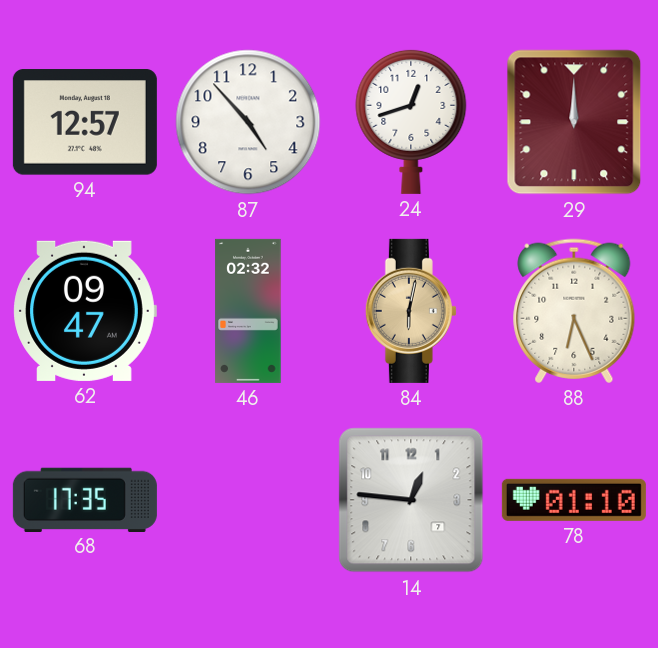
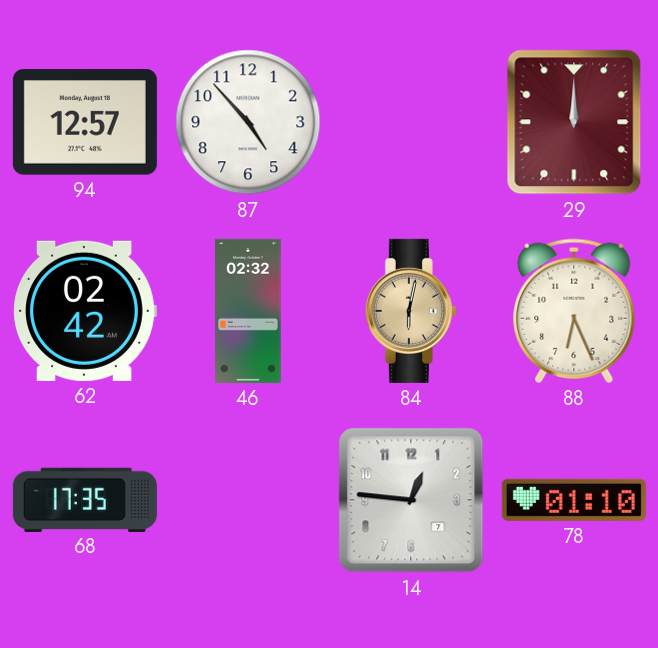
24: 12:42 -> none (411, 121)
62: 09:47 -> 02:42 (85, 311)
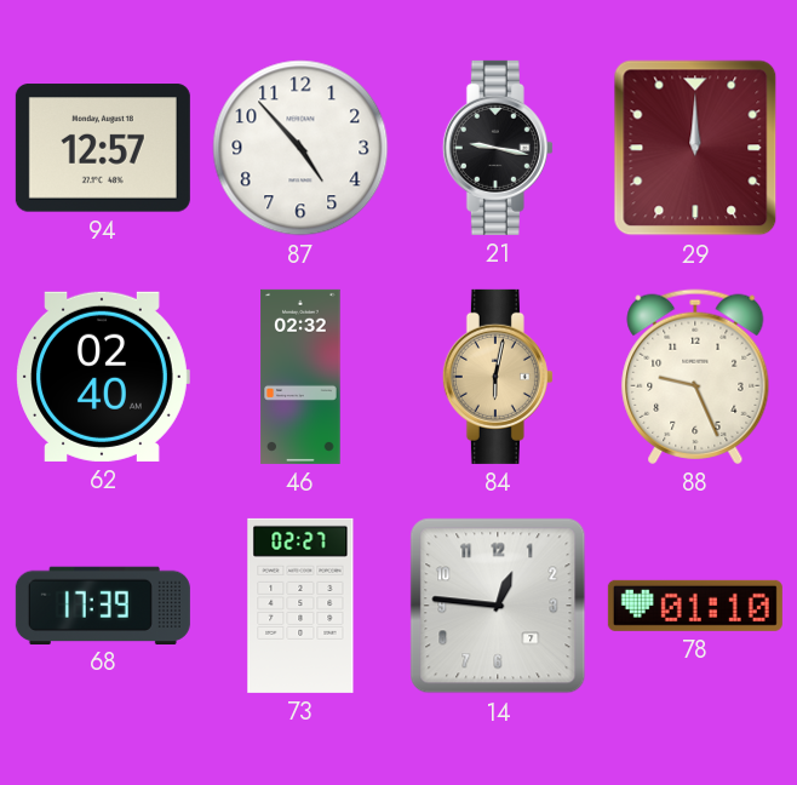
21: none -> 9:17 (498, 148)
62: 02:42 -> 02:40 (103, 377)
88: 6:26 -> 9:26 (695, 377)
68: 17:35 -> 17:39 (103, 604)
73: none -> 02:27 (300, 606)
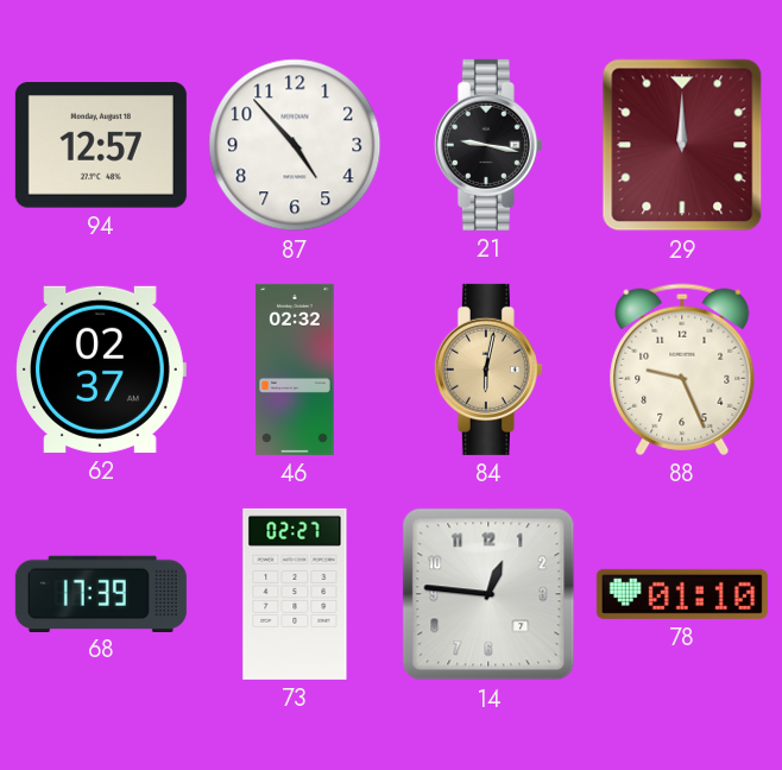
62: 02:40 -> 02:37 (101, 370)
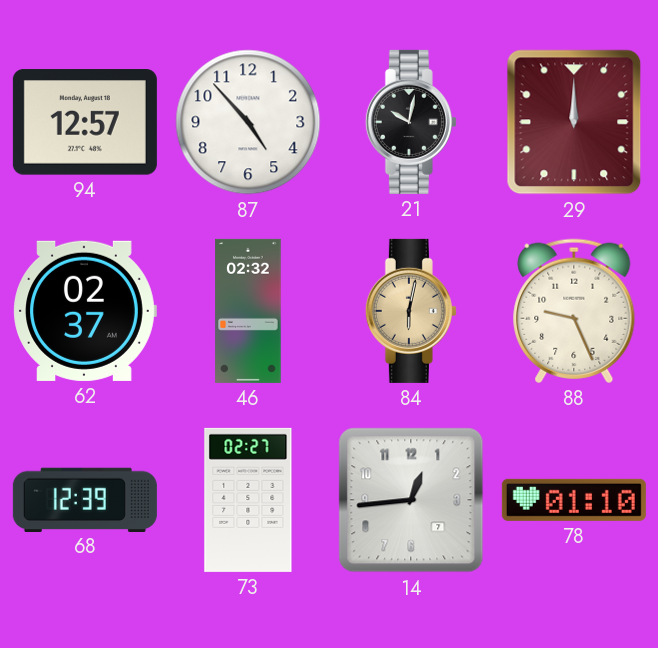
21: 9:17 -> 10:02 (411, 122)
68: 17:39 -> 12:39 (85, 499)
14: 12:46 -> 12:44 (411, 500)
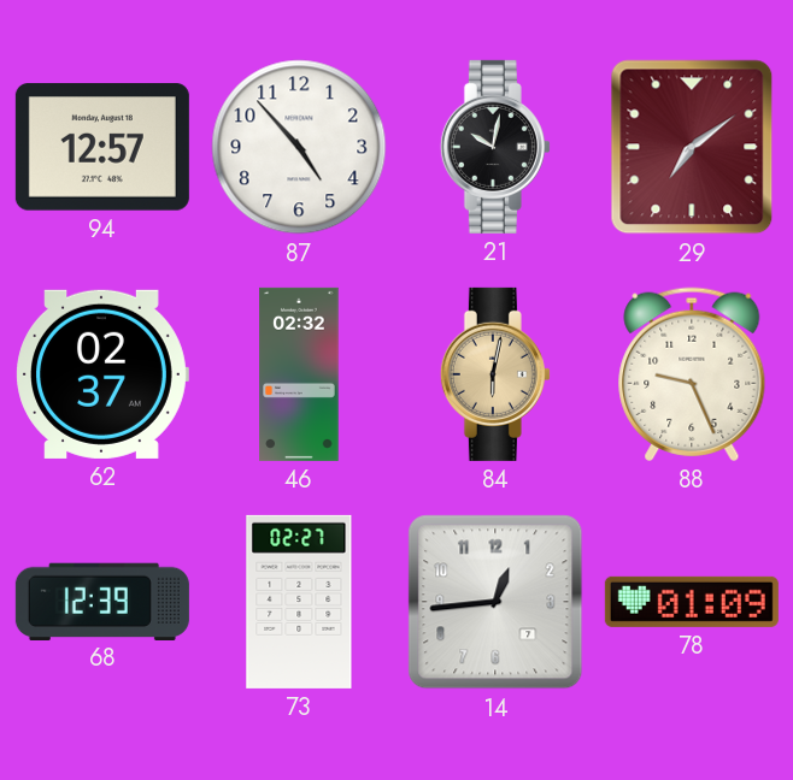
29: 12:00 -> 7:09 (692, 147)
78: 01:10 -> 01:09 (692, 602)
